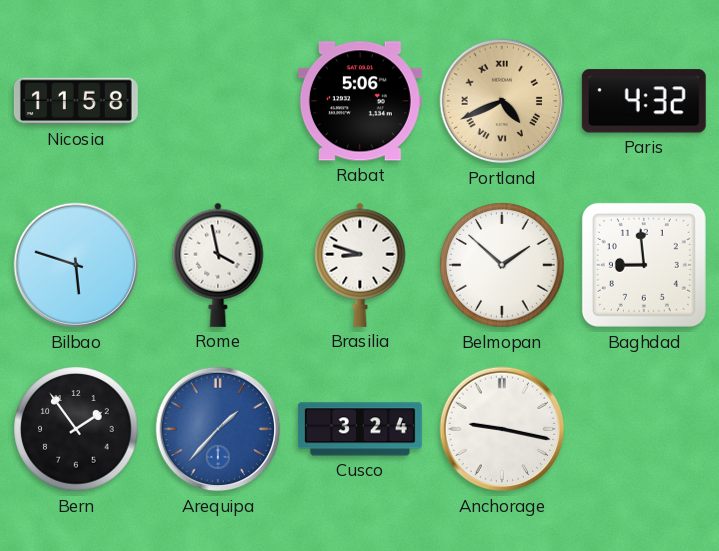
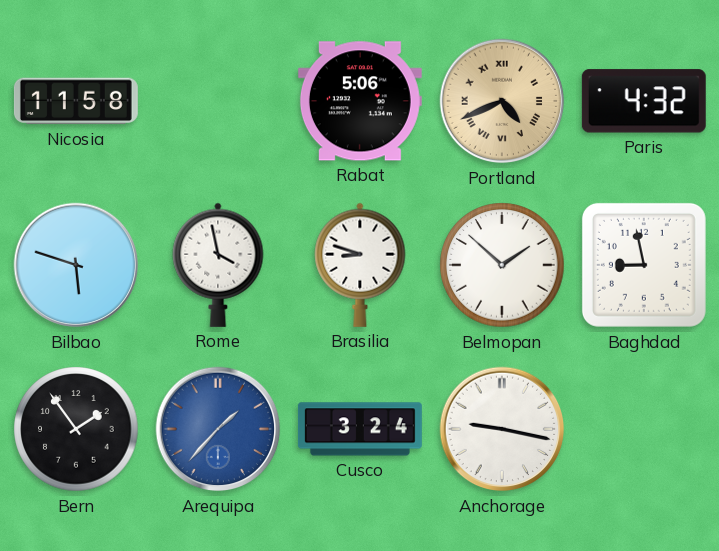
Baghdad: 8:59 -> 8:58 (644, 265)
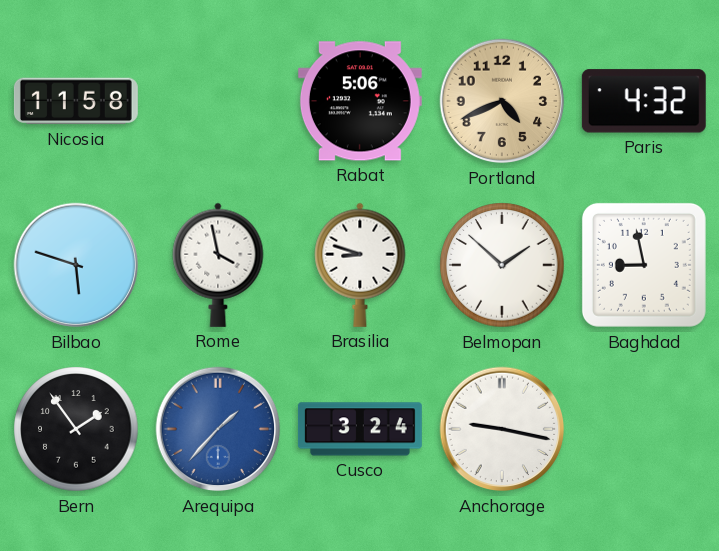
Portland numerals: Roman -> Arabic (502, 101)
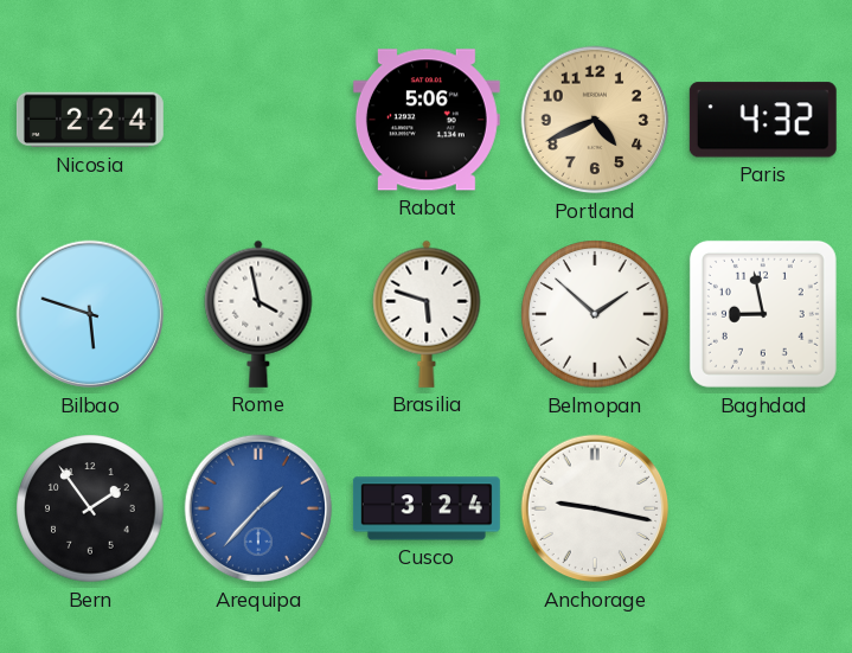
Nicosia: 11:58 -> 2:24 (90, 120)
Brasilia: 8:48 -> 5:48 (427, 314)
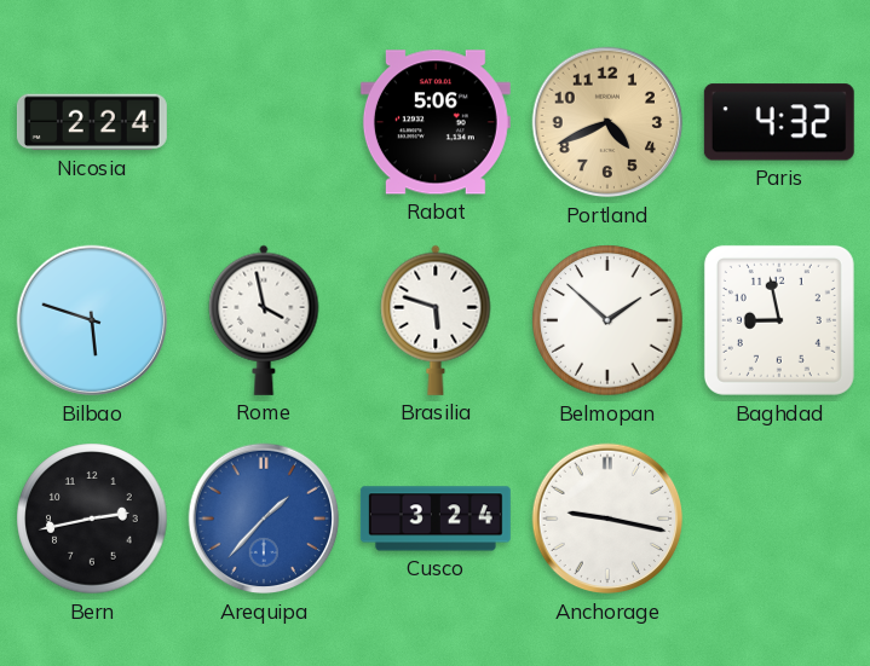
Bern: 1:54 -> 2:43 (92, 519)
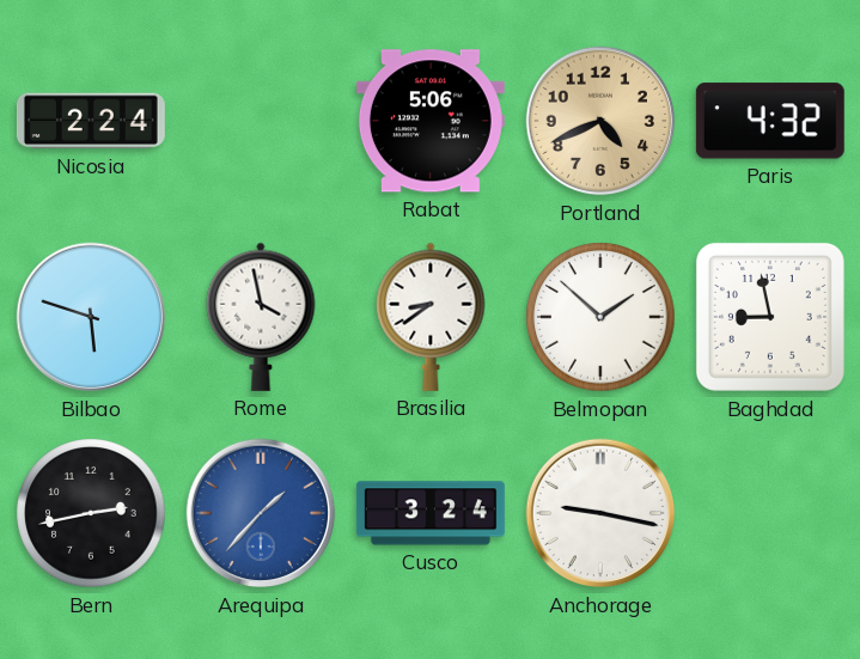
Brasilia: 5:48 -> 8:39 (431, 317)
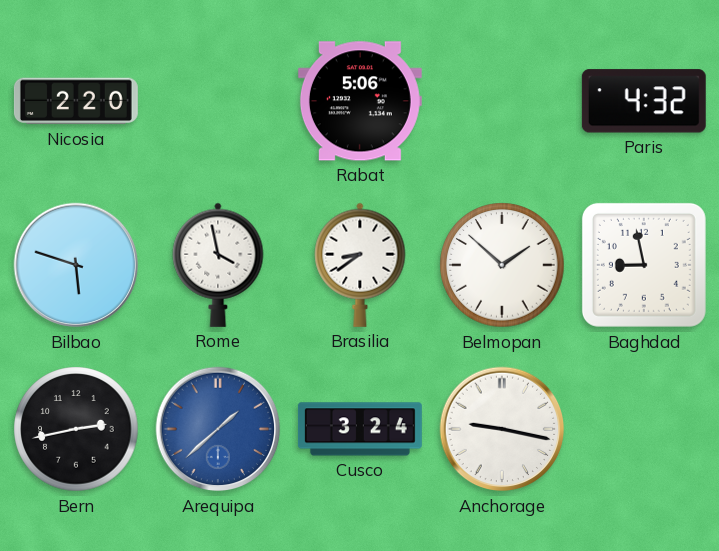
Nicosia: 2:24 -> 2:20 (76, 101)
Portland: 4:41 -> none (600, 121)
Arequipa: 1:37 -> 1:38 (218, 429)
